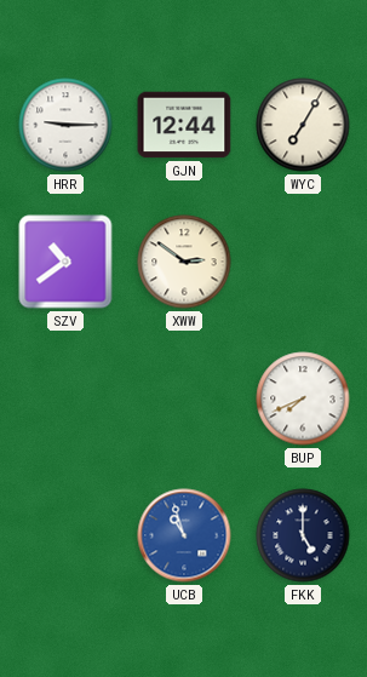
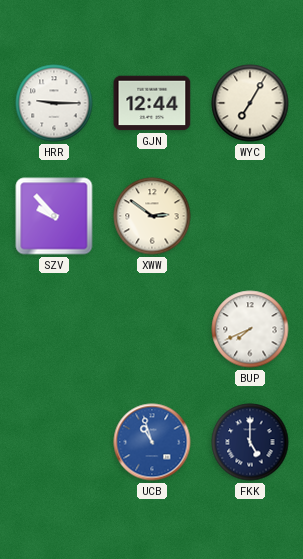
SZV: 10:39 -> 9:53 (54, 216)
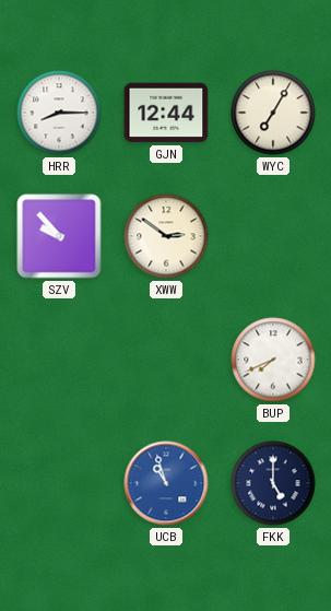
HRR: 9:15 -> 8:15 (59, 113)
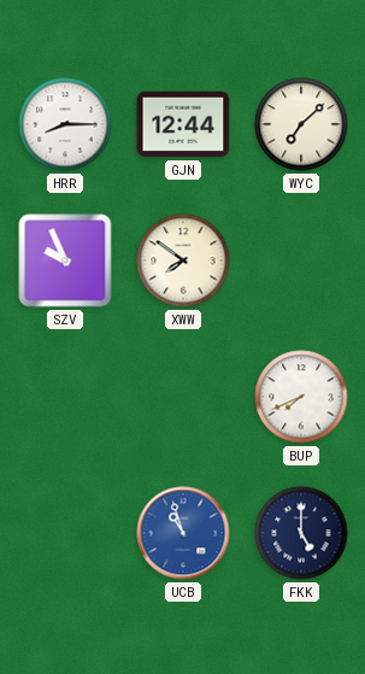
WYC: 7:05 -> 7:08 (301, 124)
SZV: 9:53 -> 9:56 (65, 260)
XWW: 2:51 -> 7:51 (183, 260)
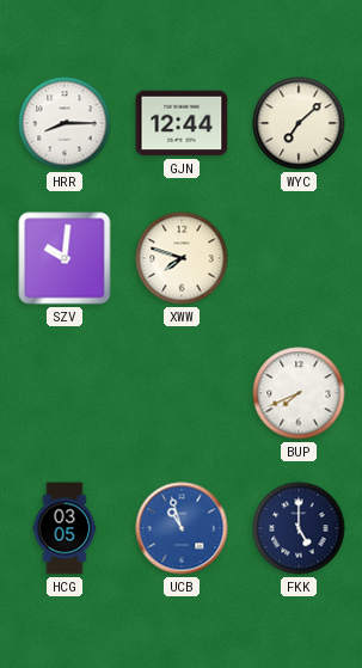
SZV: 9:56 -> 10:01 (65, 258)
XWW: 7:51 -> 7:48 (182, 258)
HCG: none -> 03:05 (65, 528)
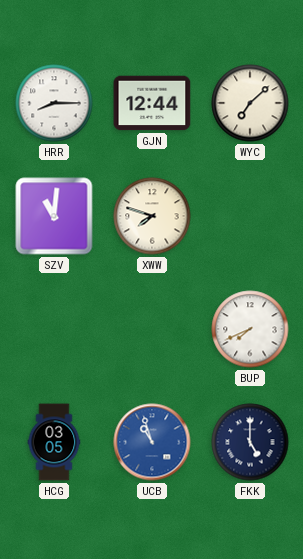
SZV: 10:01 -> 11:01 (54, 216)
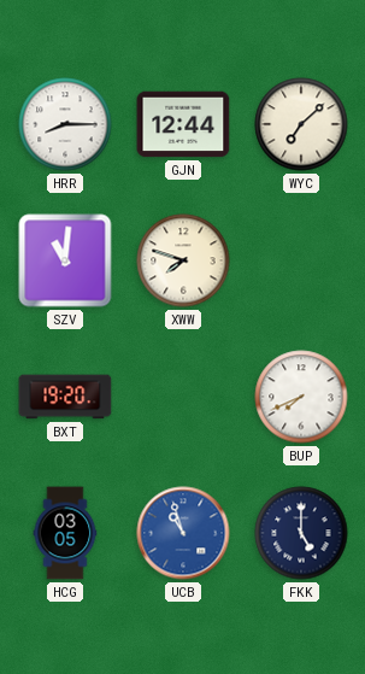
BXT: none -> 19:20 (65, 397)
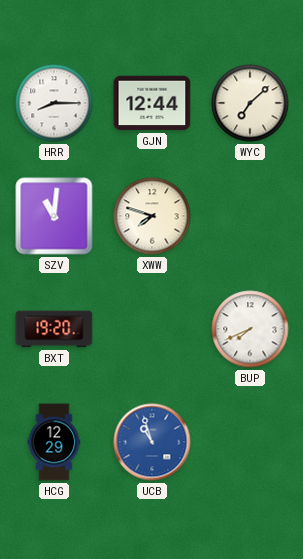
HCG: 03:05 -> 12:29 (54, 442)
FKK: 5:00 -> none (301, 533)
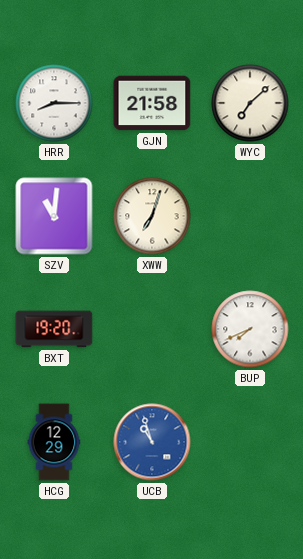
GJN: 12:44 -> 21:58 (152, 103)
XWW: 7:48 -> 7:03 (152, 216)
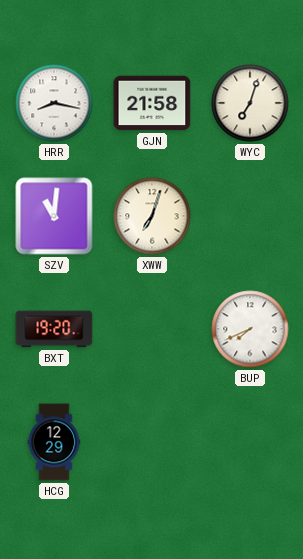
HRR: 8:15 -> 8:17 (54, 103)
WYC: 7:08 -> 7:03 (250, 103)
UCB: 10:57 -> none (152, 442)
